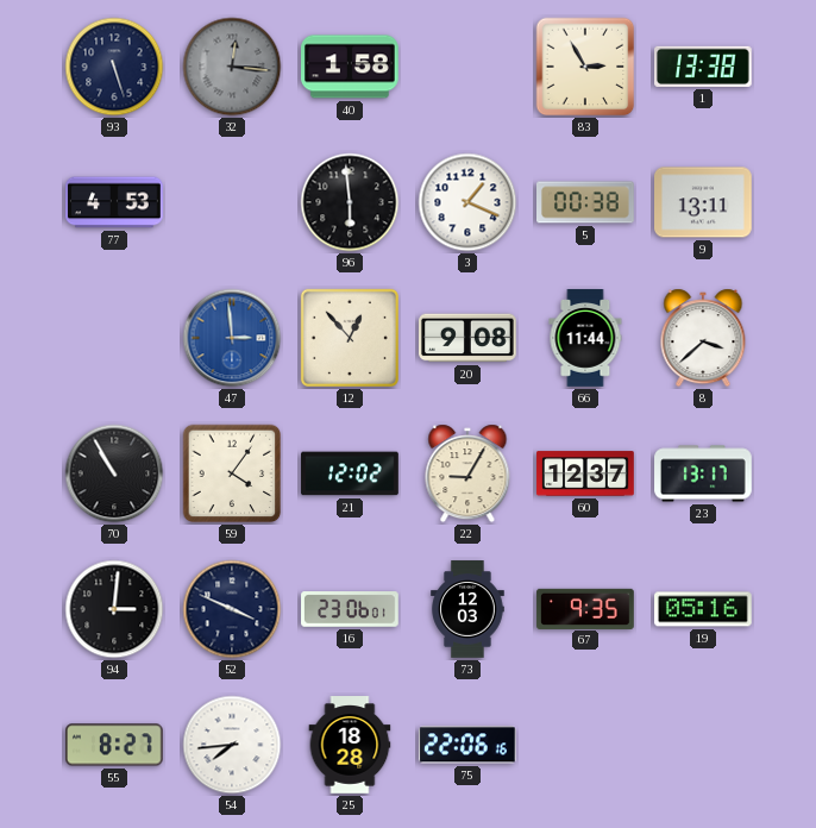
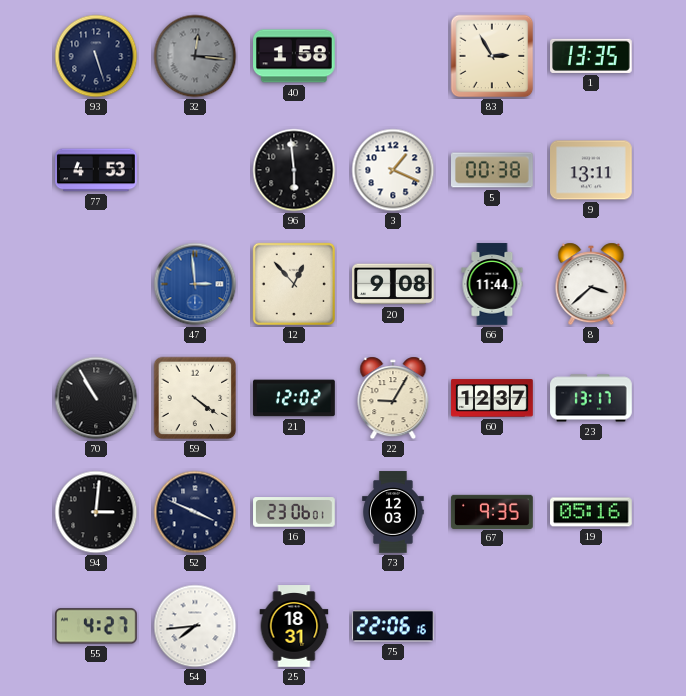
1: 13:38 -> 13:35 (592, 56)
59: 4:06 -> 4:21 (195, 398)
55: 8:27 -> 4:27 (97, 626)
25: 18:28 -> 18:31 (294, 626)
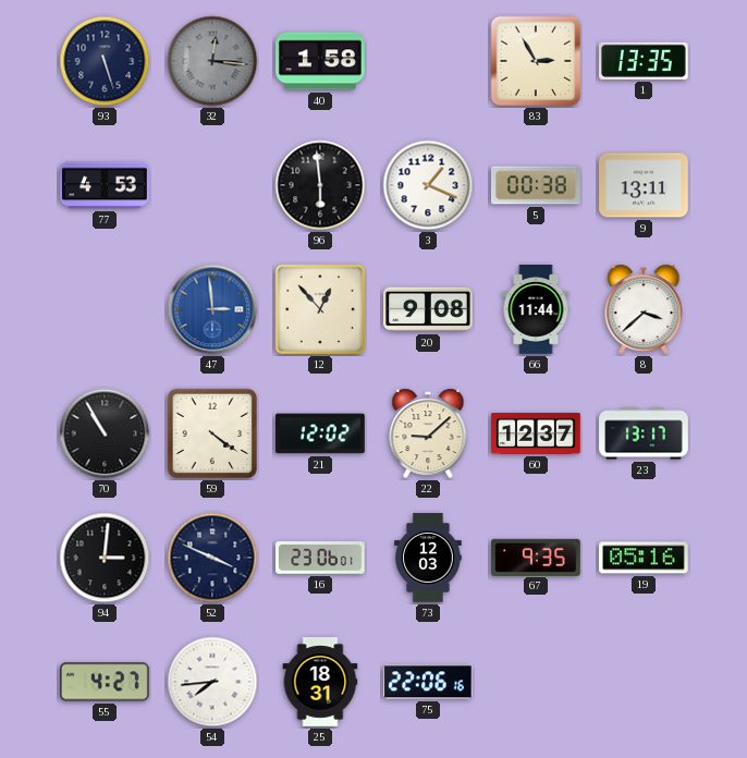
22: 9:05 -> 9:08 (428, 433)
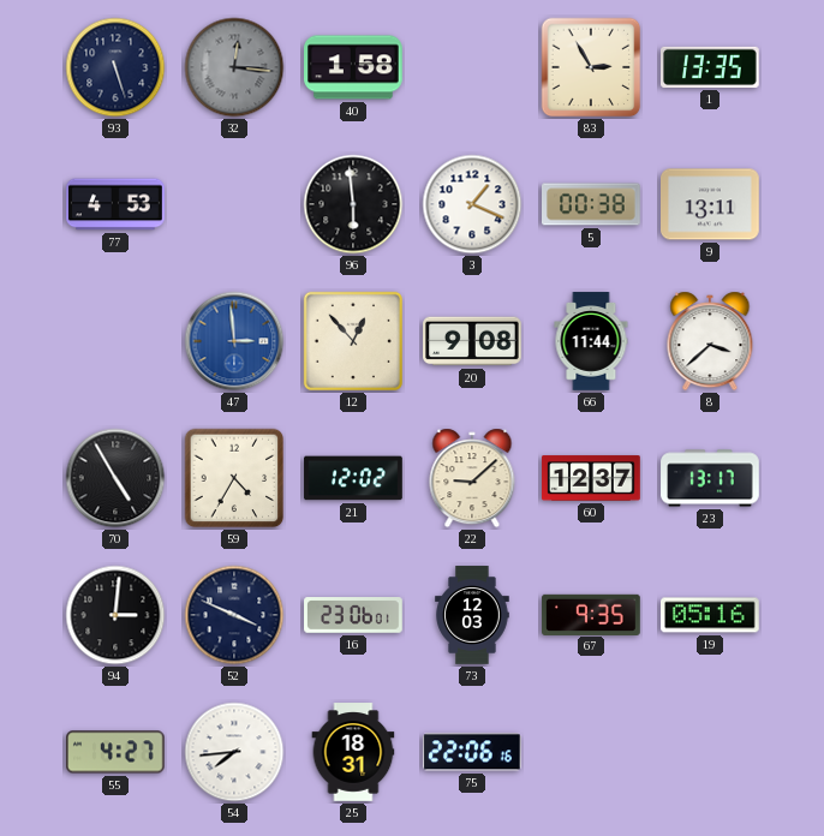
70: 10:55 -> 4:55 (115, 478)
59: 4:21 -> 4:35 (234, 478)
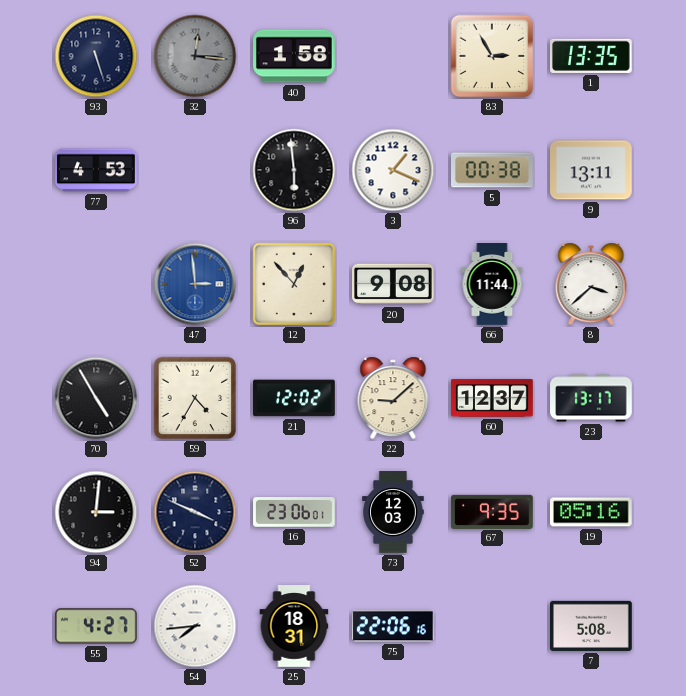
7: none -> 5:08 (592, 626)
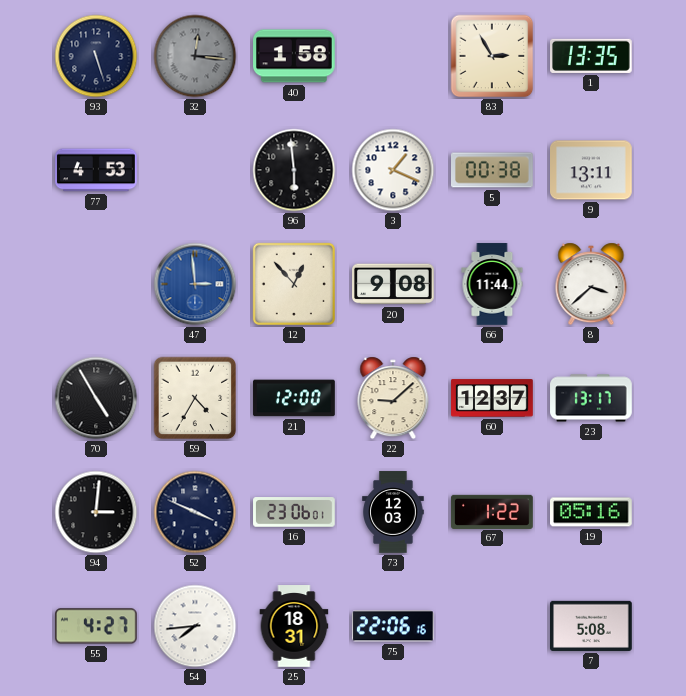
21: 12:02 -> 12:00 (294, 398)
67: 9:35 -> 1:22 (492, 511)
